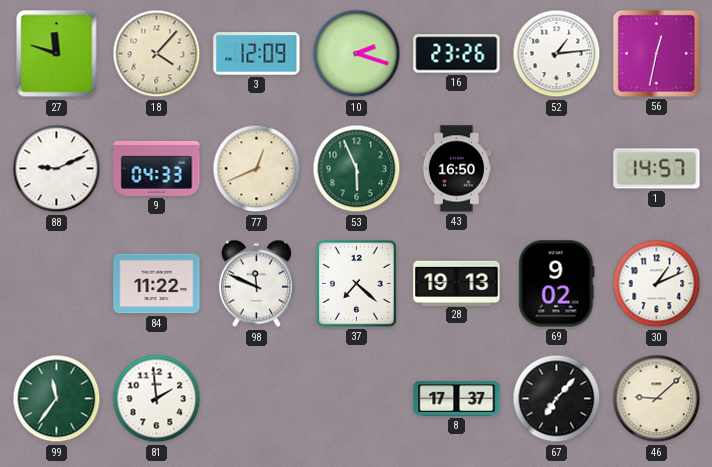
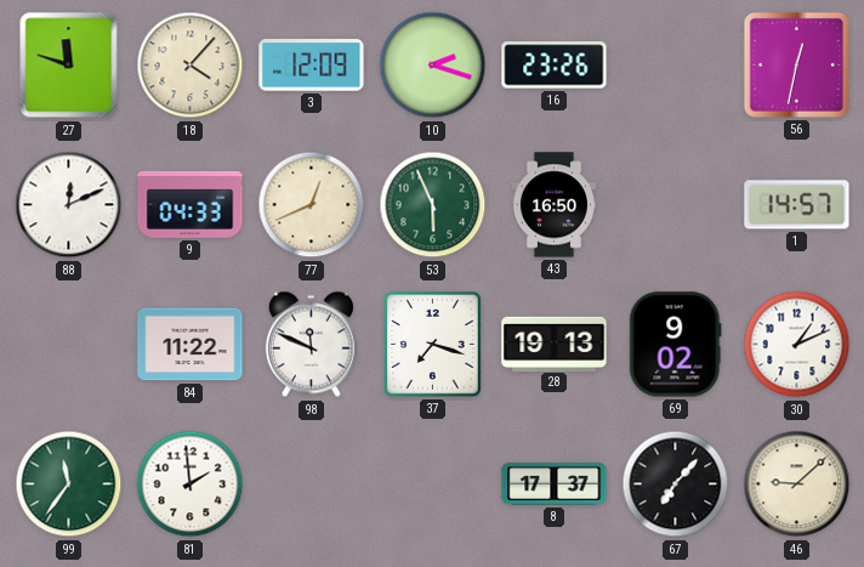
52: 1:14 -> none (557, 54)
88: 9:11 -> 12:11 (69, 205)
37: 7:22 -> 7:18 (433, 345)
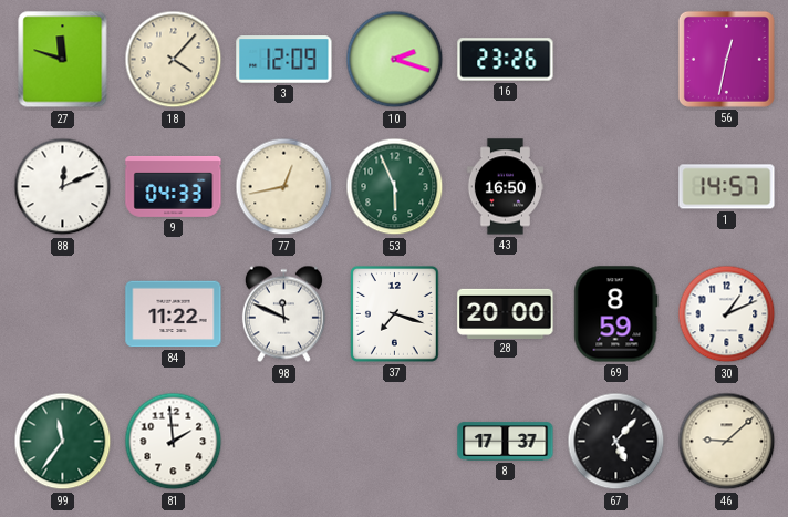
77: 12:41 -> 12:43 (284, 187)
28: 19:13 -> 20:00 (506, 313)
69: 9:02 -> 8:59 (616, 314)
67: 7:07 -> 5:07 (616, 442)
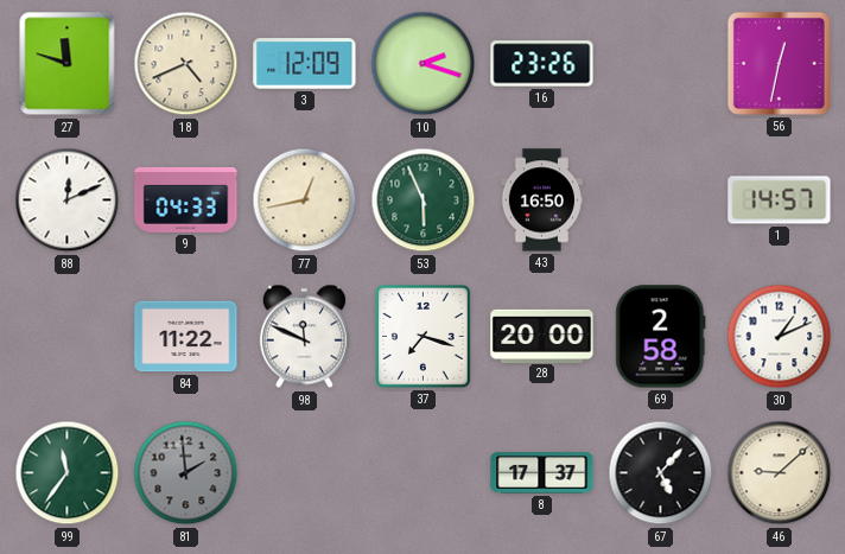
18: 4:07 -> 4:41 (186, 64)
69: 8:59 -> 2:58 (661, 337)
81 dial: white -> grey (186, 473)
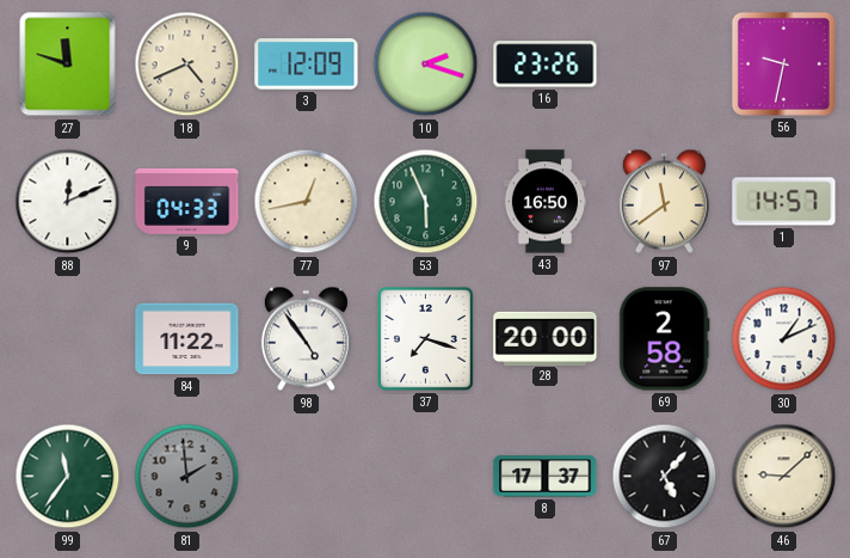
56: 12:32 -> 9:32 (783, 63)
97: none -> 11:39 (664, 202)
98: 11:49 -> 4:54 (306, 339)
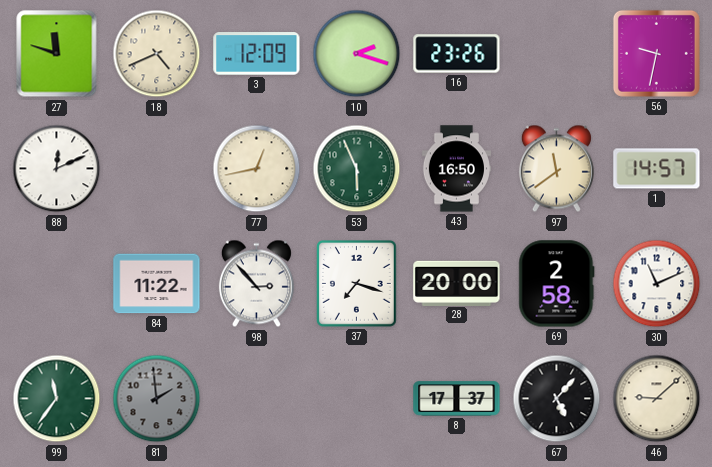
9: 04:33 -> none (187, 201)
98: 4:54 -> 2:53 (256, 284)
30: 1:11 -> 11:11 (657, 284)
